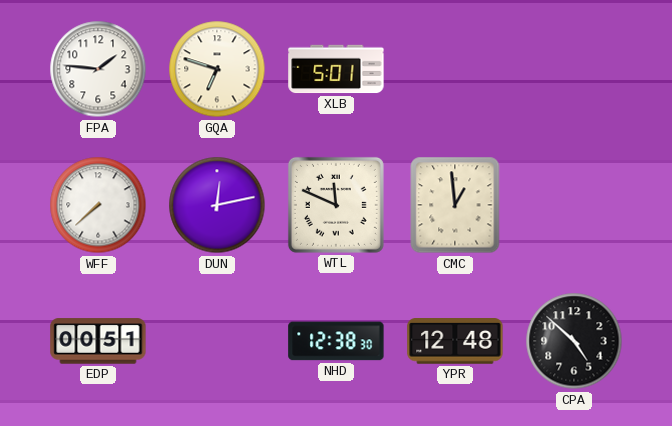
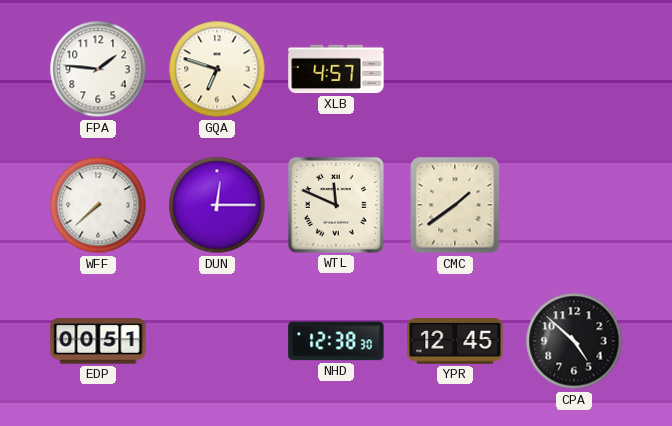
XLB: 5:01 -> 4:57 (336, 69)
DUN: 12:13 -> 12:15 (217, 205)
CMC: 12:59 -> 1:39 (455, 205)
YPR: 12:48 -> 12:45 (455, 341)
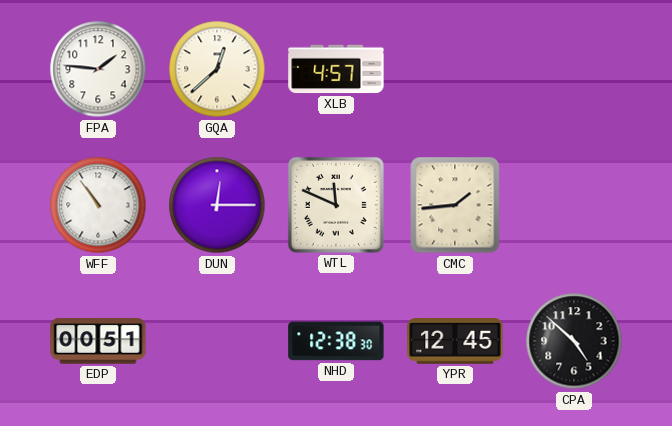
GQA: 6:48 -> 12:38 (217, 69)
WFF: 7:38 -> 10:54 (98, 205)
CMC: 1:39 -> 1:44 (455, 205)
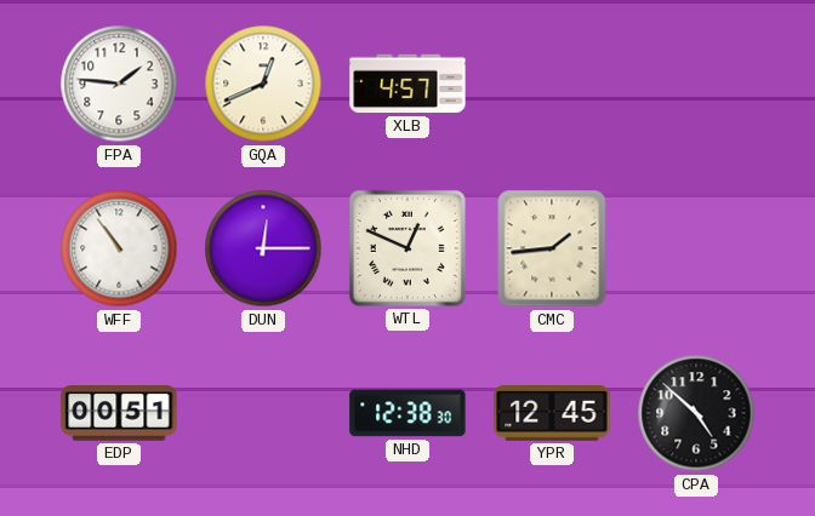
GQA: 12:38 -> 12:41 (263, 84)
WTL: 11:49 -> 12:49 (407, 248)
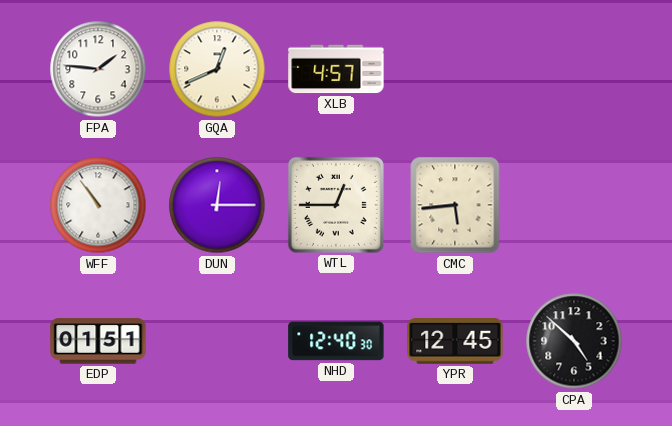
WTL: 12:49 -> 12:45 (336, 205)
CMC: 1:44 -> 5:44 (455, 205)
EDP: 00:51 -> 01:51 (98, 341)
NHD: 12:38 -> 12:40 (336, 341)
